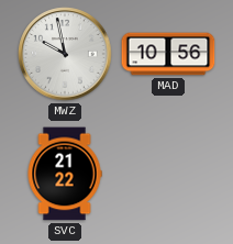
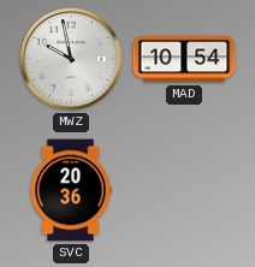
MAD: 10:56 -> 10:54 (184, 59)
SVC: 21:22 -> 20:36 (71, 190)
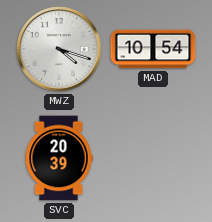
MWZ: 9:58 -> 4:18 (59, 49)
SVC: 20:36 -> 20:39 (59, 158)
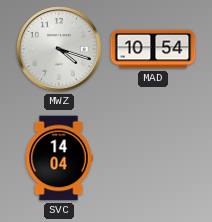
SVC: 20:39 -> 14:04 (59, 158)
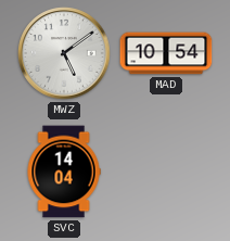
MWZ: 4:18 -> 5:09 (64, 53)
